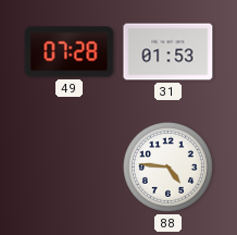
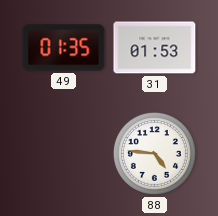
49: 07:28 -> 01:35 (64, 48)
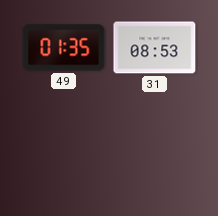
31: 01:53 -> 08:53 (155, 48)
88: 4:46 -> none (154, 153)
